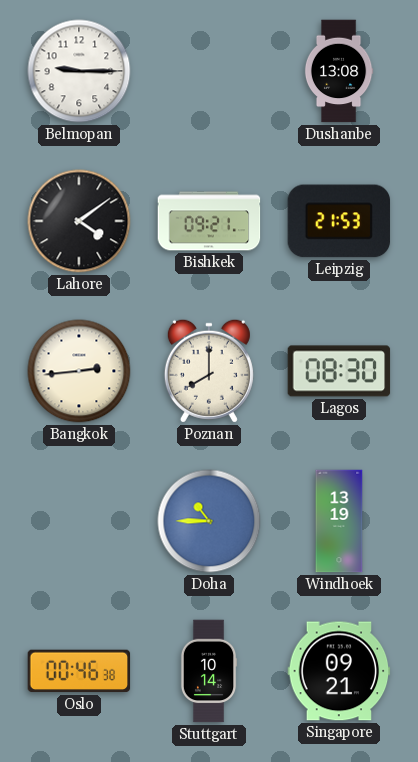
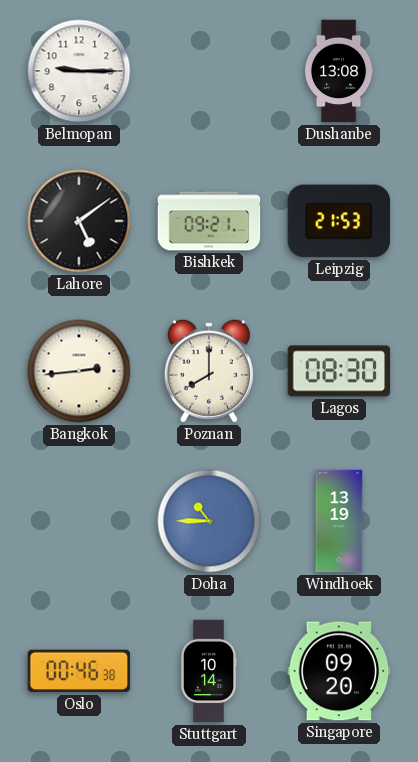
Lahore: 4:09 -> 5:09 (79, 221)
Singapore: 09:21 -> 09:20 (339, 671)
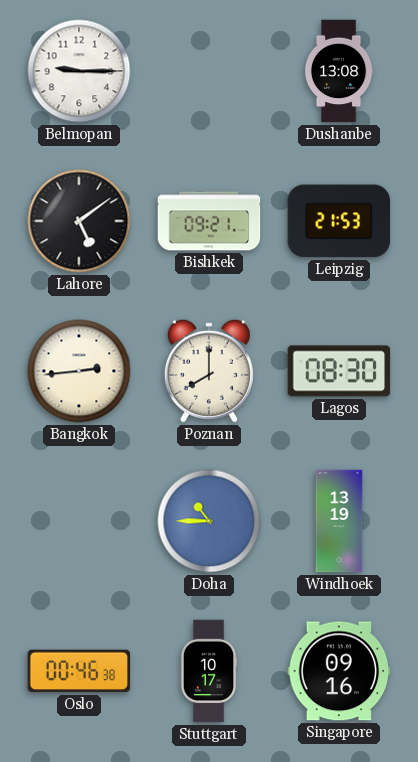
Stuttgart: 10:14 -> 10:17 (209, 671)
Singapore: 09:20 -> 09:16 (339, 671)
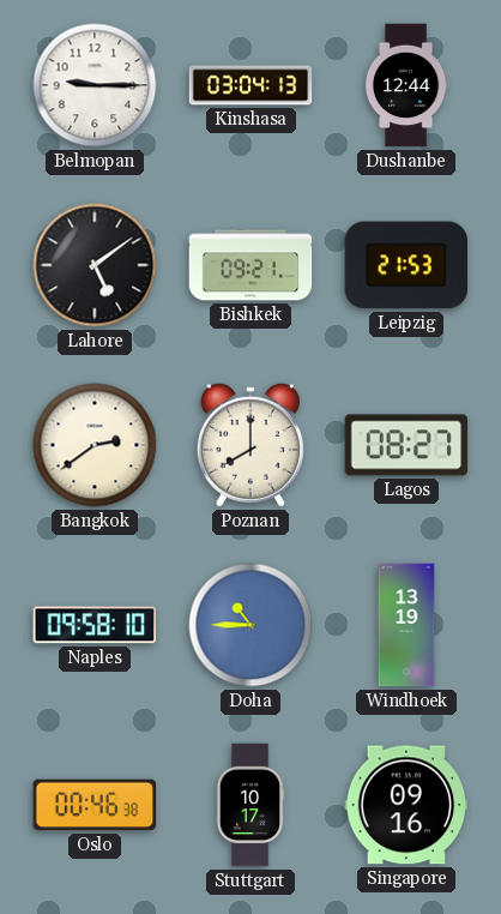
Kinshasa: none -> 03:04 (251, 85)
Dushanbe: 13:08 -> 12:44 (406, 85)
Bangkok: 2:44 -> 2:39 (95, 445)
Lagos: 08:30 -> 08:27 (406, 445)
Naples: none -> 09:58 (95, 625)
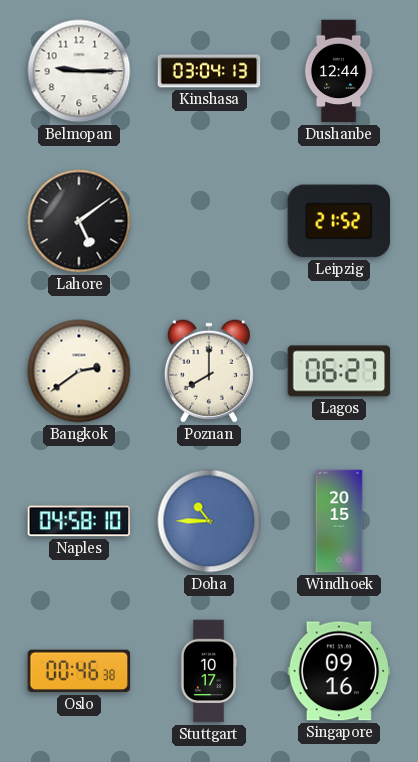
Bishkek: 09:21 -> none (251, 265)
Leipzig: 21:53 -> 21:52 (339, 221)
Lagos: 08:27 -> 06:27 (339, 371)
Naples: 09:58 -> 04:58 (79, 521)
Windhoek: 13:19 -> 20:15 (339, 521)
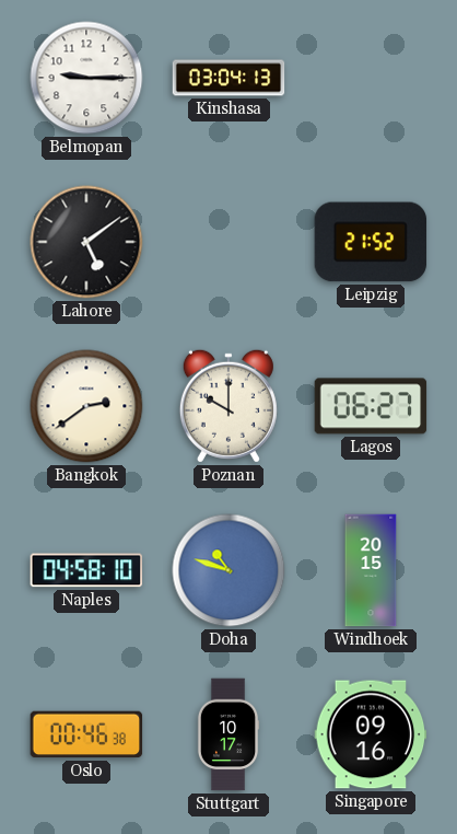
Dushanbe: 12:44 -> none (339, 71)
Poznan: 8:00 -> 10:00 (228, 406)
Doha: 10:45 -> 10:48 (228, 570)
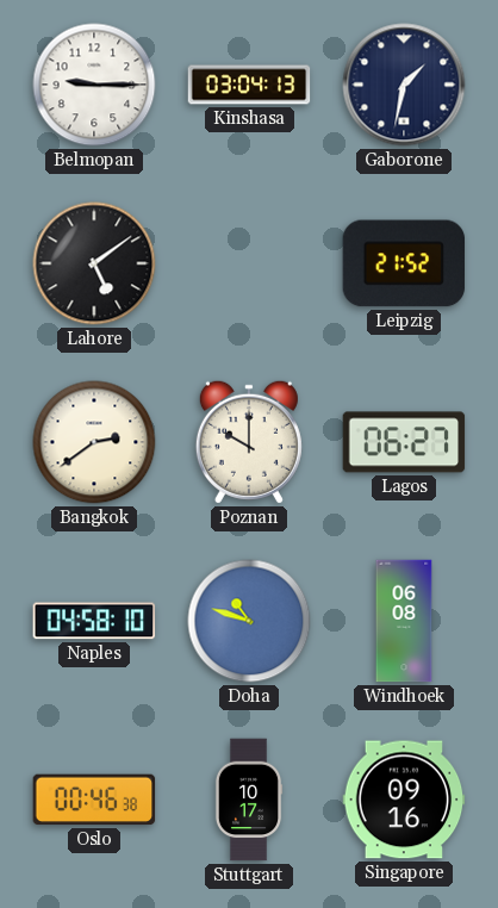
Gaborone: none -> 1:32 (404, 85)
Windhoek: 20:15 -> 06:08 (404, 621)
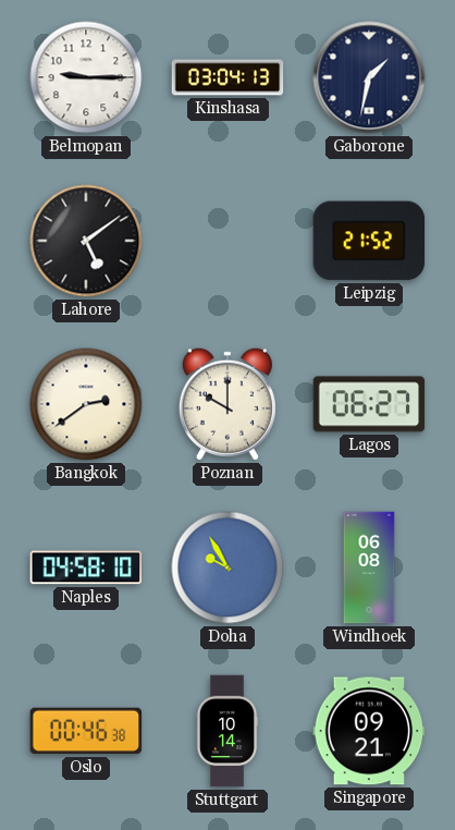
Doha: 10:48 -> 9:55 (228, 567)
Stuttgart: 10:17 -> 10:14 (228, 731)
Singapore: 09:16 -> 09:21 (369, 731)
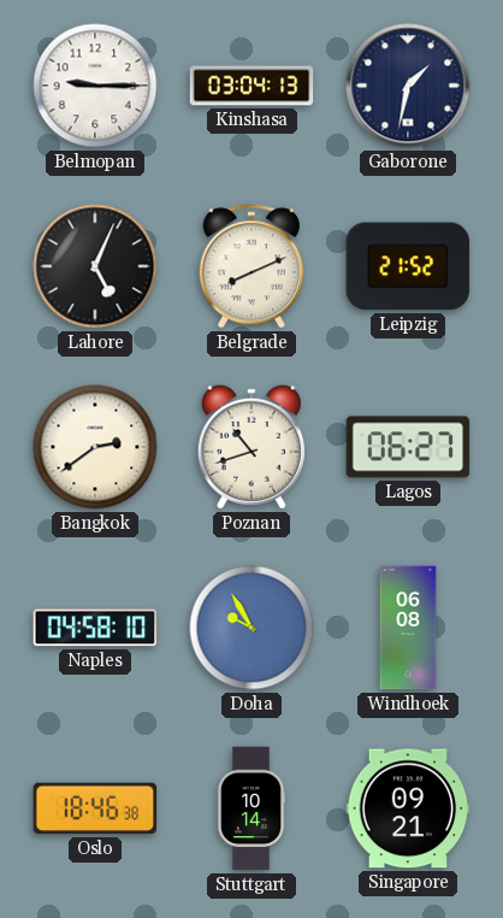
Lahore: 5:09 -> 5:04 (95, 266)
Belgrade: none -> 8:11 (250, 266)
Poznan: 10:00 -> 10:42 (251, 447)
Oslo: 00:46 -> 18:46 (95, 808)
